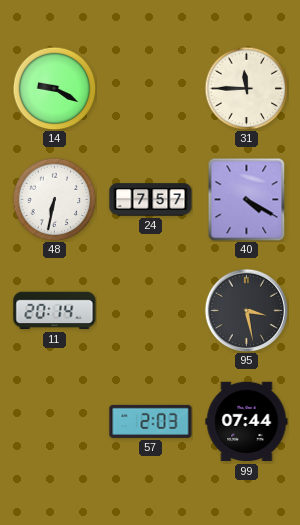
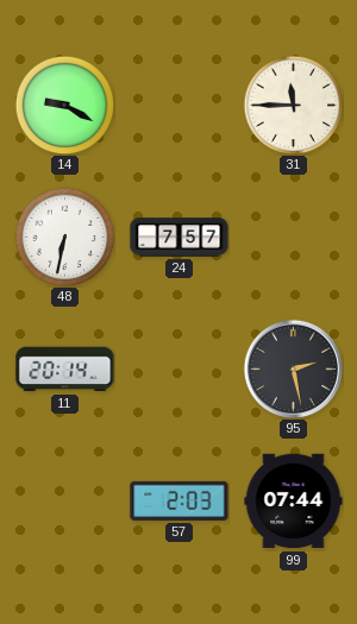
40: 4:20 -> none (247, 199)
95: 3:28 -> 2:28 (293, 368)
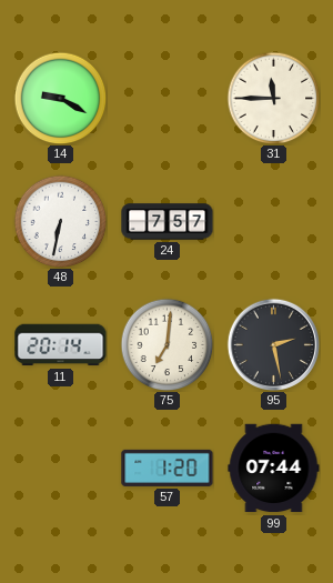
75: none -> 7:01 (167, 344)
57: 2:03 -> 1:20 (168, 468)
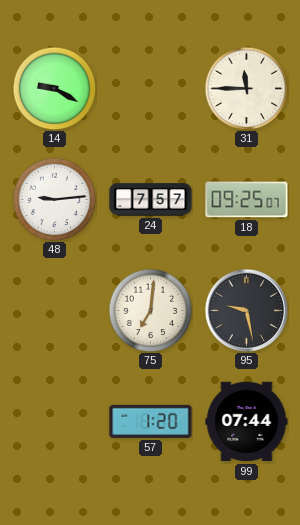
48: 6:32 -> 9:14 (54, 199)
18: none -> 09:25 (247, 200)
11: 20:14 -> none (61, 345)
95: 2:28 -> 9:28 (246, 310)
